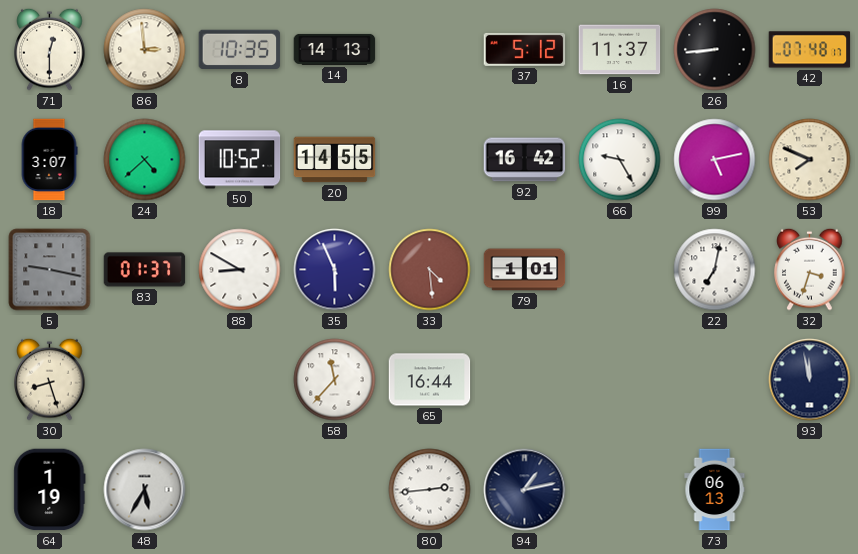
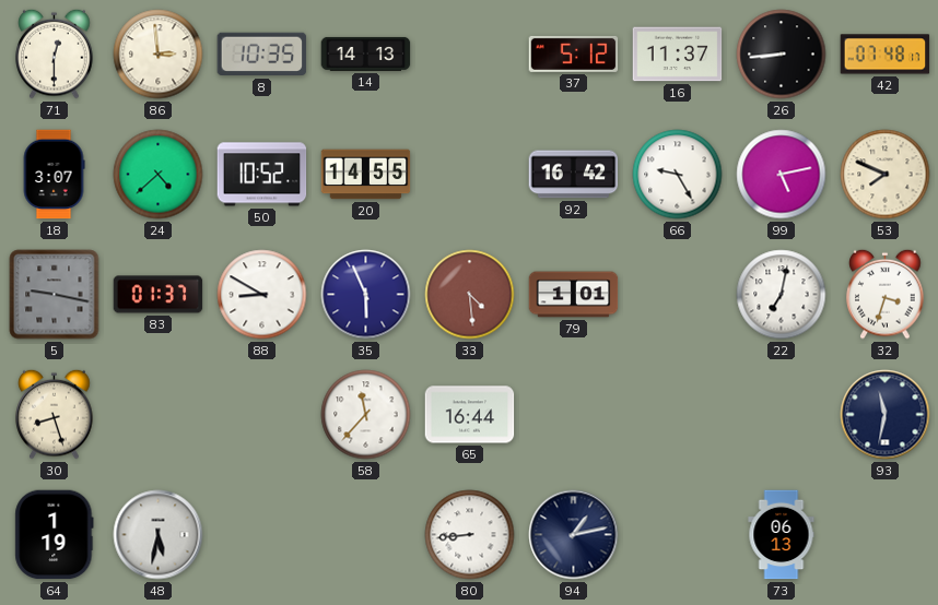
93: 11:58 -> 11:32 (886, 415)
48: 5:35 -> 5:32 (159, 535)
80: 2:44 -> 8:44 (470, 535)
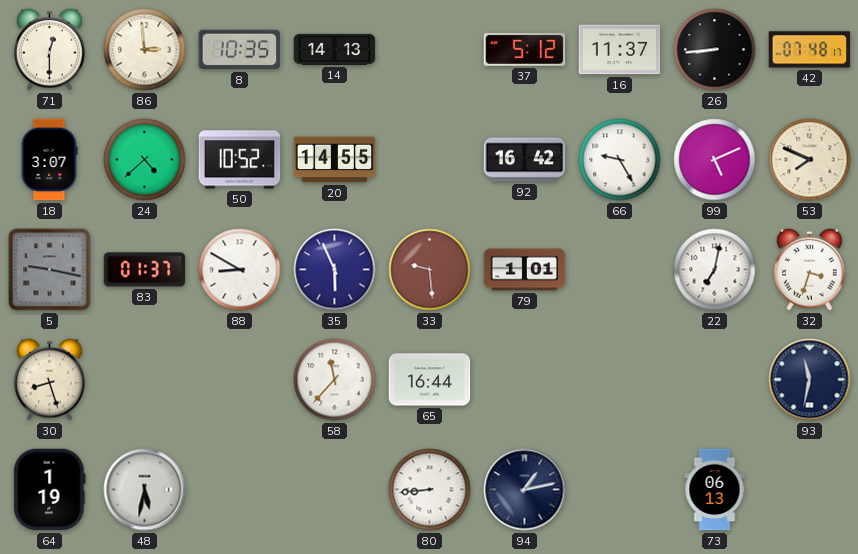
99: 5:13 -> 5:11 (715, 160)
33: 4:29 -> 9:29 (430, 270)
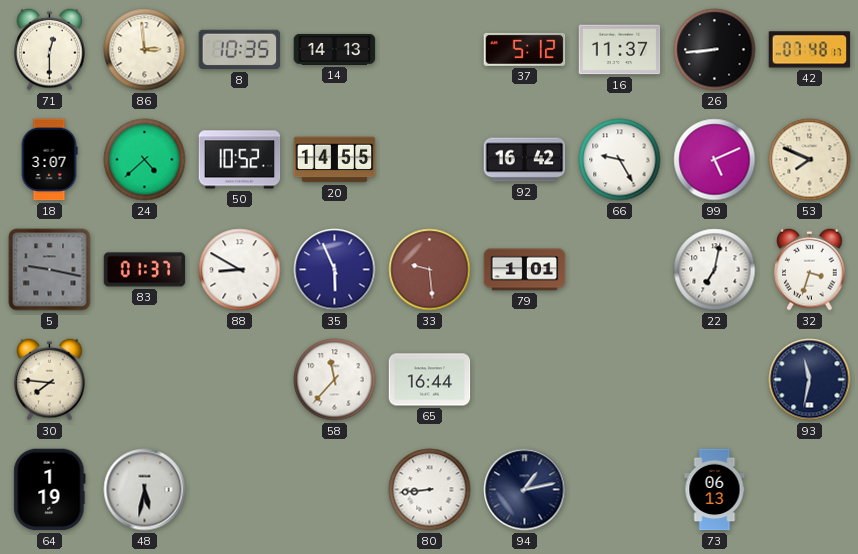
30: 8:27 -> 7:46 (50, 379)
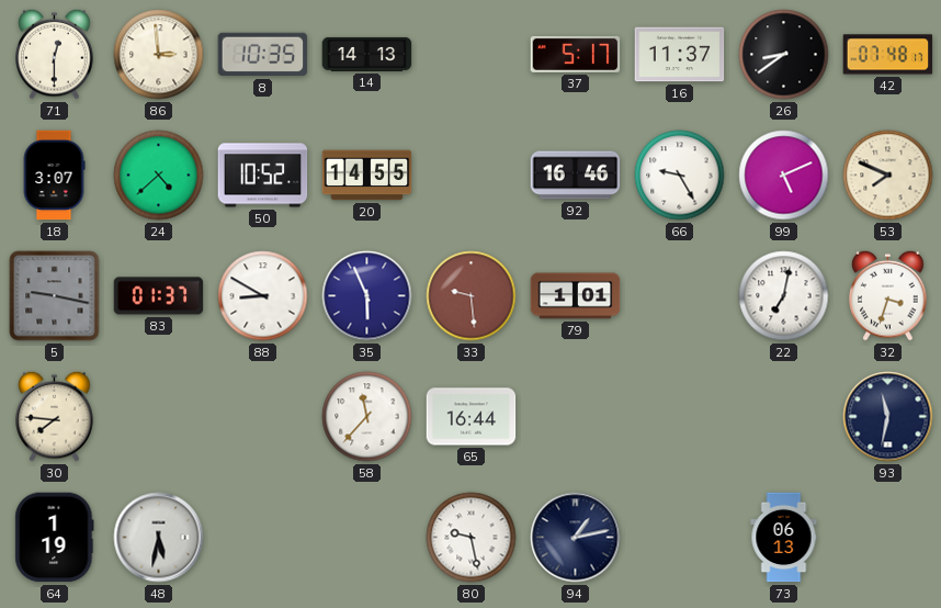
37: 5:12 -> 5:17 (576, 54)
26: 8:44 -> 8:39 (784, 55)
92: 16:42 -> 16:46 (576, 176)
80: 8:44 -> 9:28 (472, 538)
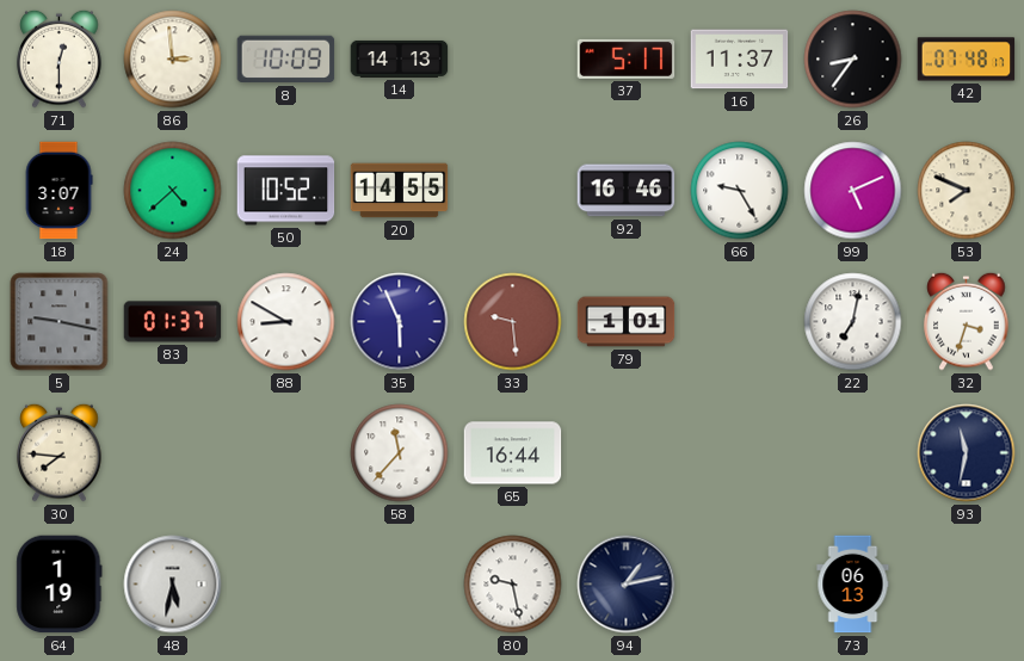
8: 10:35 -> 10:09 (286, 60)
26: 8:39 -> 8:36 (853, 60)
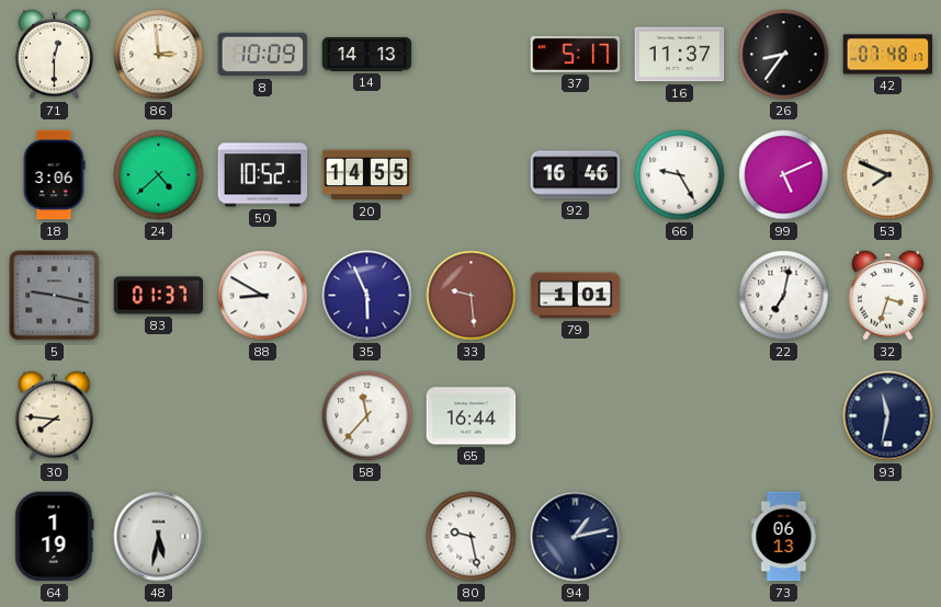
18: 3:07 -> 3:06 (54, 175)
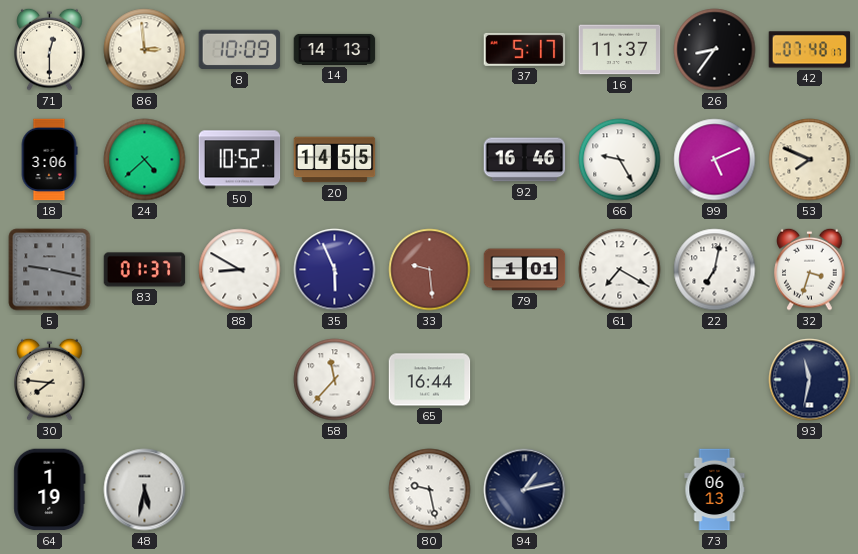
61: none -> 7:20 (620, 270)
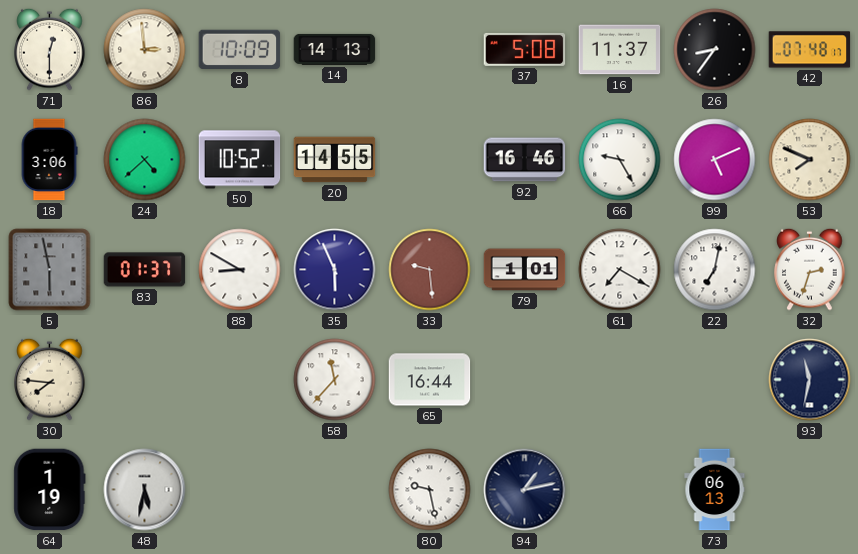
37: 5:17 -> 5:08 (525, 49)
5: 9:17 -> 5:58 (50, 270)
32: 3:33 -> 2:33 (810, 269)
